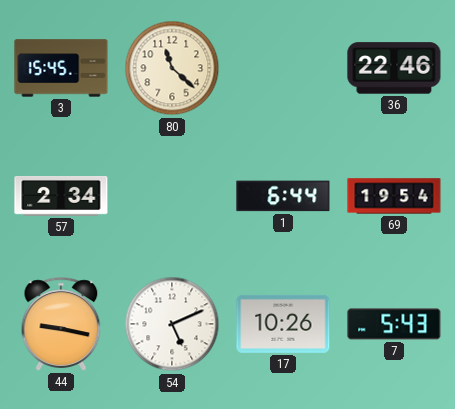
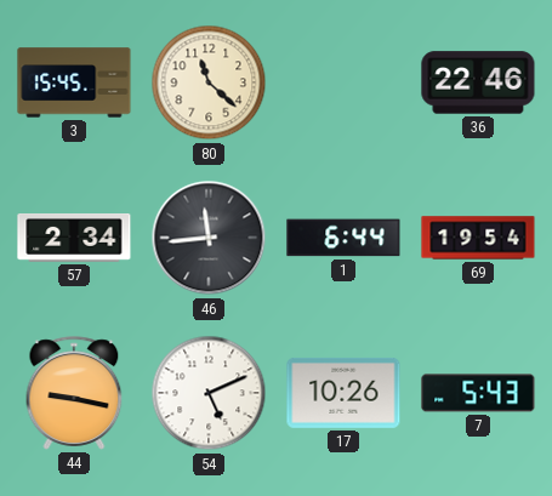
46: none -> 11:44 (209, 238)
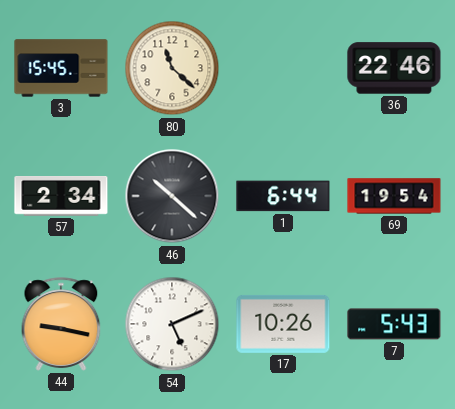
46: 11:44 -> 10:22 (172, 196)
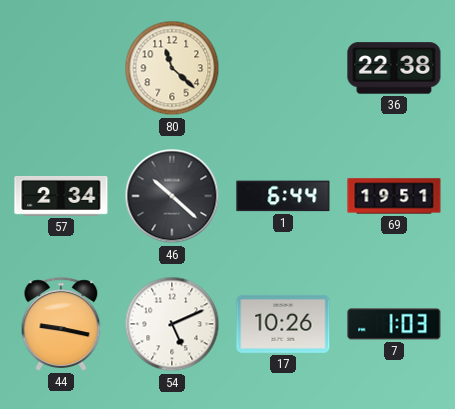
3: 15:45 -> none (61, 68)
36: 22:46 -> 22:38 (394, 68)
69: 19:54 -> 19:51 (394, 196)
7: 5:43 -> 1:03 (394, 324)
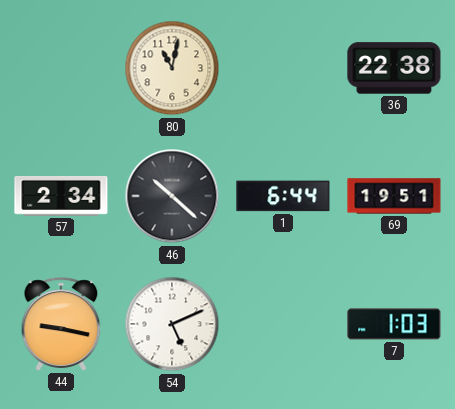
80: 11:22 -> 11:02 (172, 68)
17: 10:26 -> none (283, 324)
